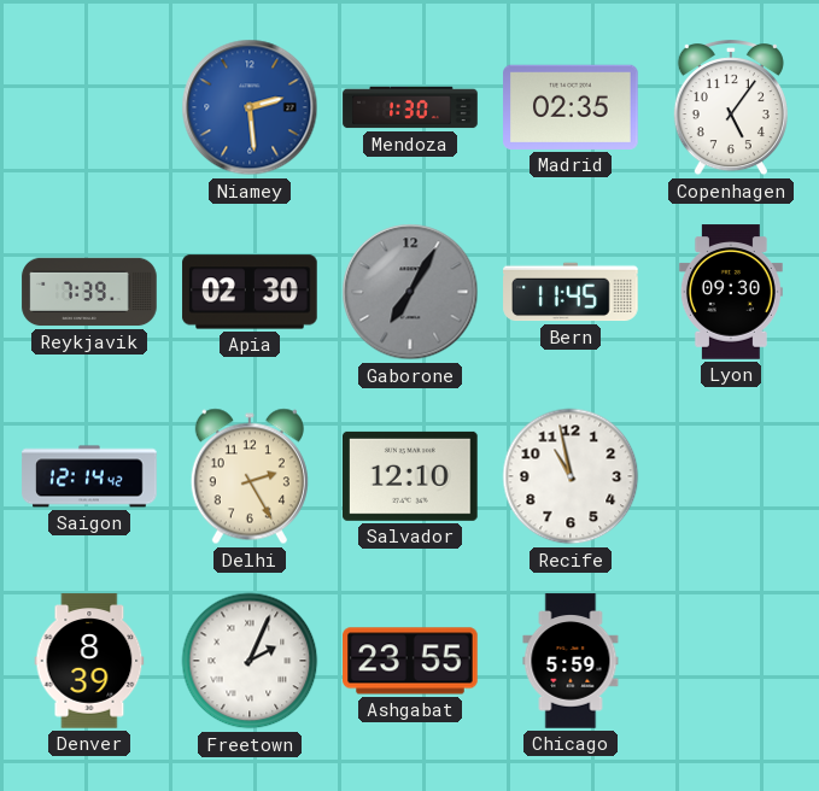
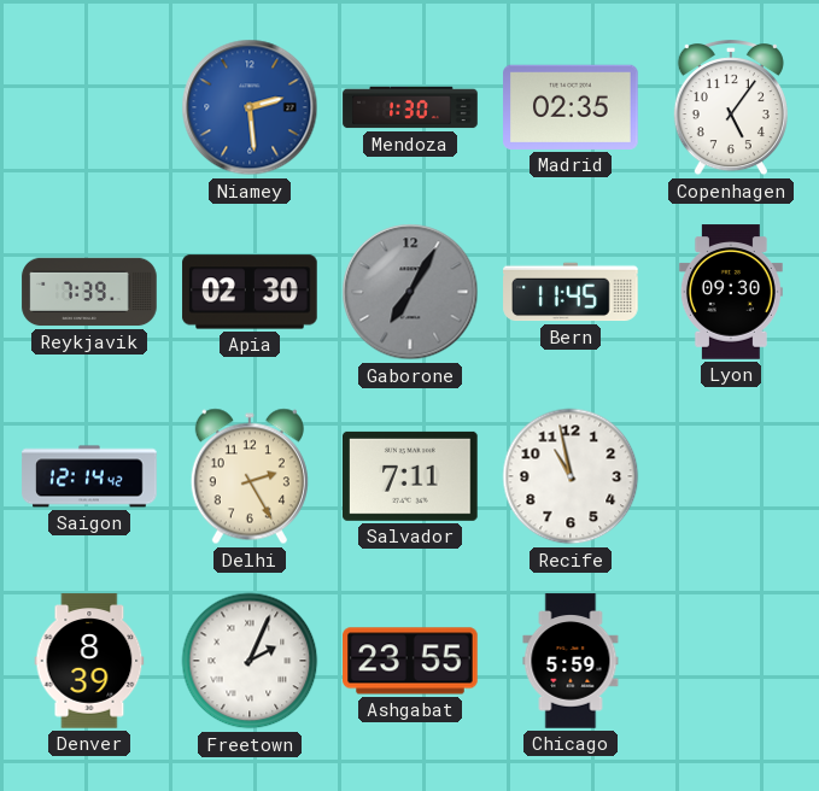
Salvador: 12:10 -> 7:11 (410, 476)
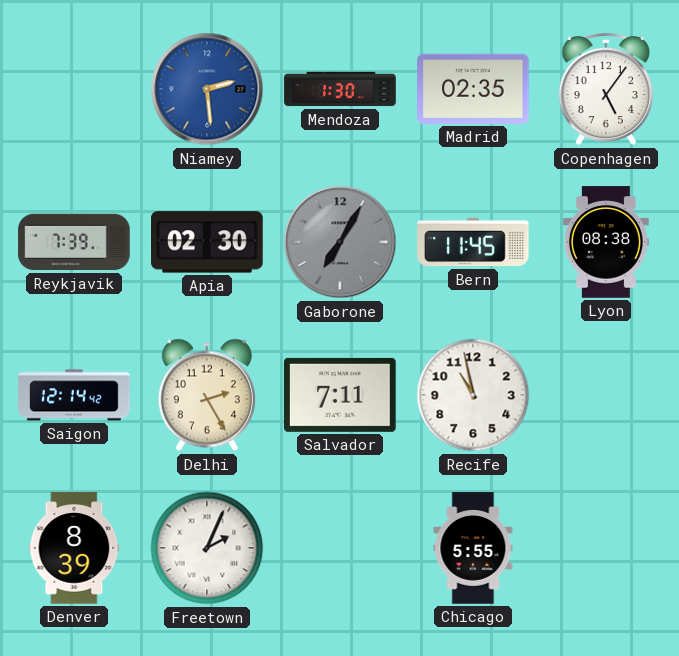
Lyon: 09:30 -> 08:38 (606, 242)
Ashgabat: 23:55 -> none (410, 661)
Chicago: 5:59 -> 5:55 (473, 548)
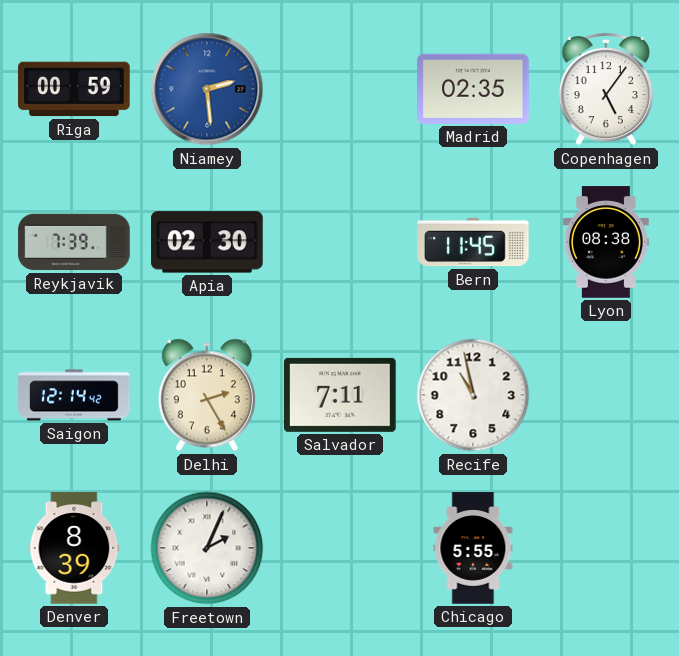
Riga: none -> 00:59 (74, 89)
Mendoza: 1:30 -> none (340, 89)
Gaborone: 7:05 -> none (340, 242)
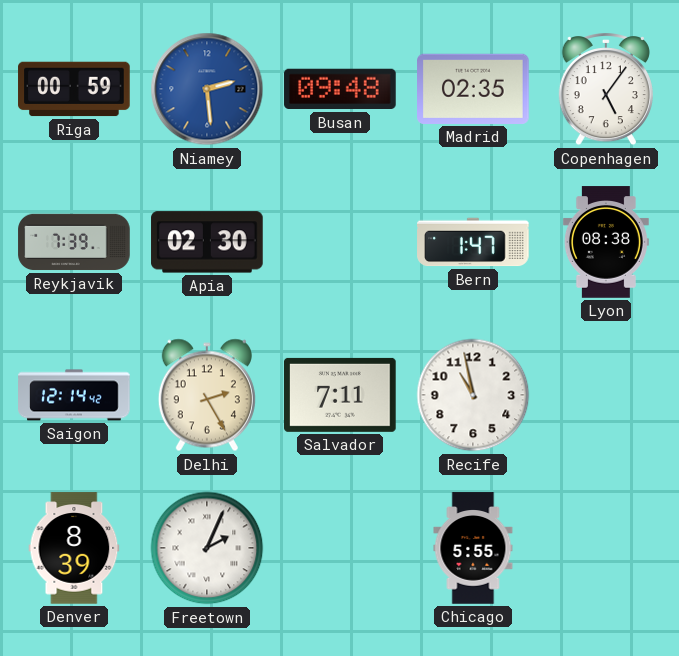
Busan: none -> 09:48 (340, 89)
Bern: 11:45 -> 1:47 (473, 242)
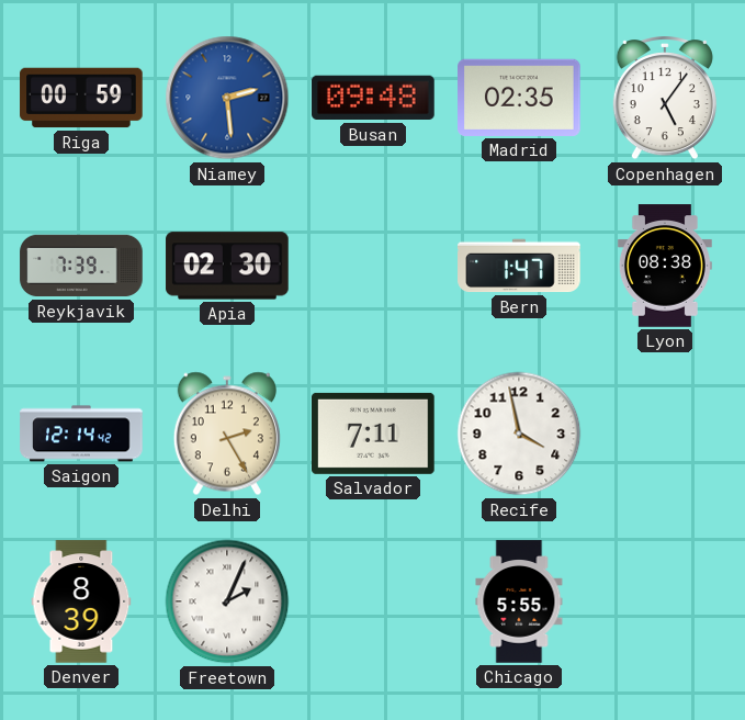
Recife: 10:58 -> 3:58 (519, 434)
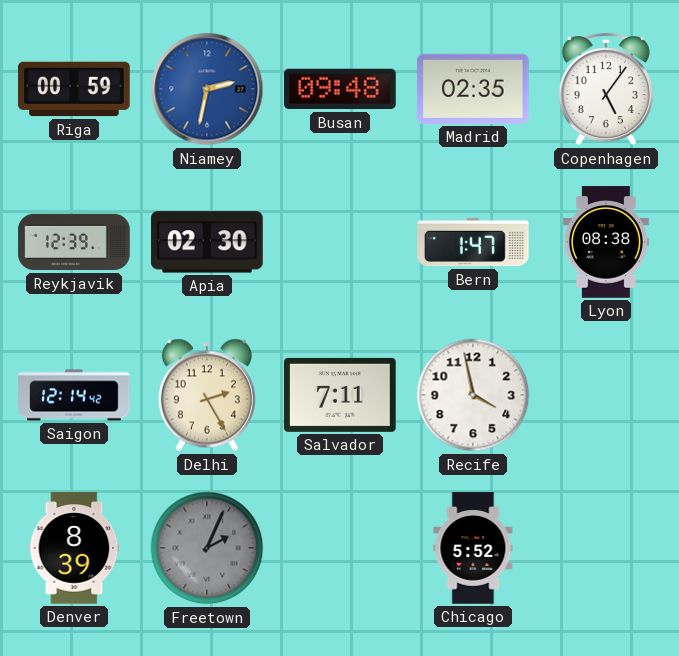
Niamey: 2:29 -> 2:32 (207, 89)
Reykjavik: 7:39 -> 12:39 (74, 242)
Freetown dial: white -> grey (207, 548)
Chicago: 5:55 -> 5:52 (473, 548)
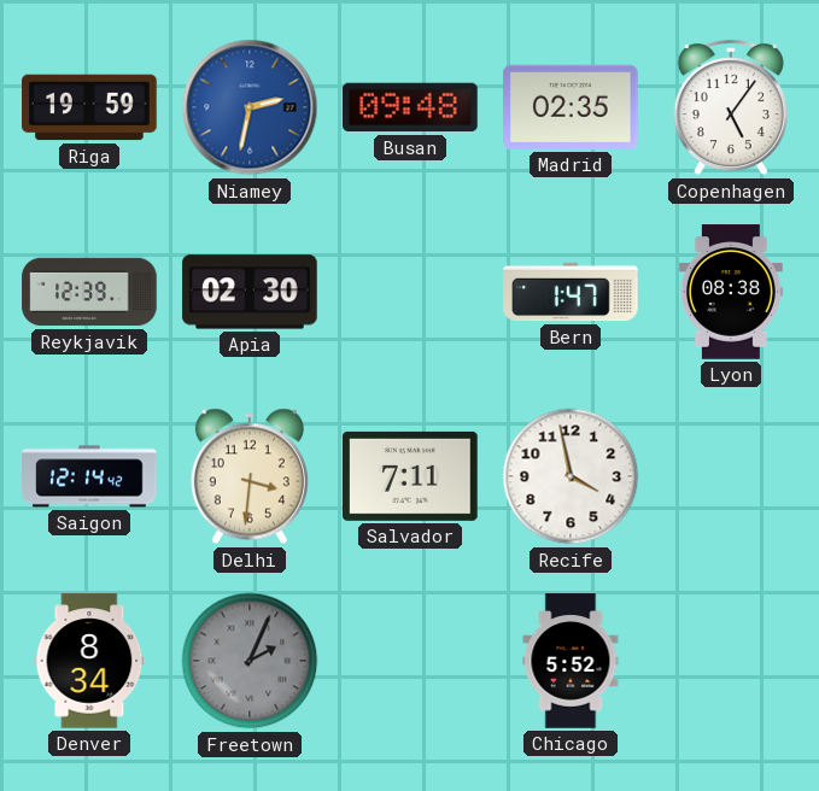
Riga: 00:59 -> 19:59 (89, 107)
Delhi: 2:25 -> 3:31 (250, 476)
Denver: 8:39 -> 8:34 (89, 661)
